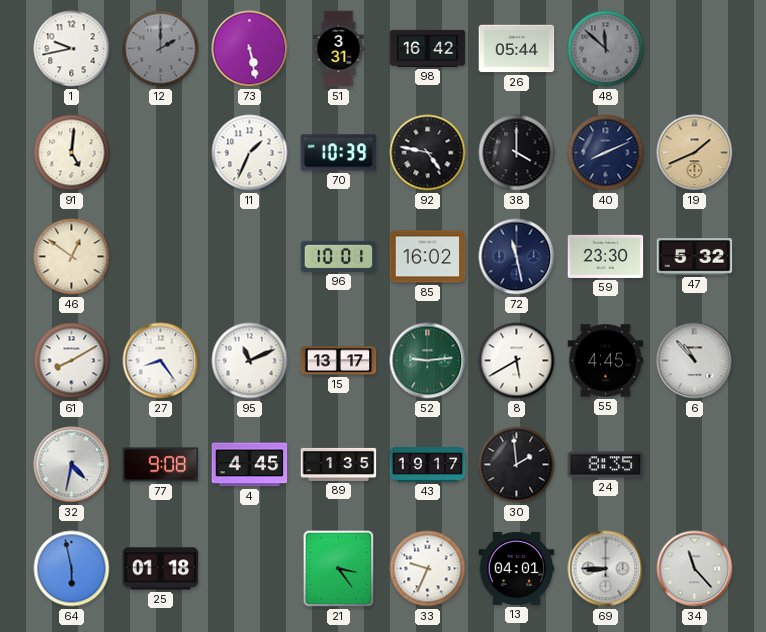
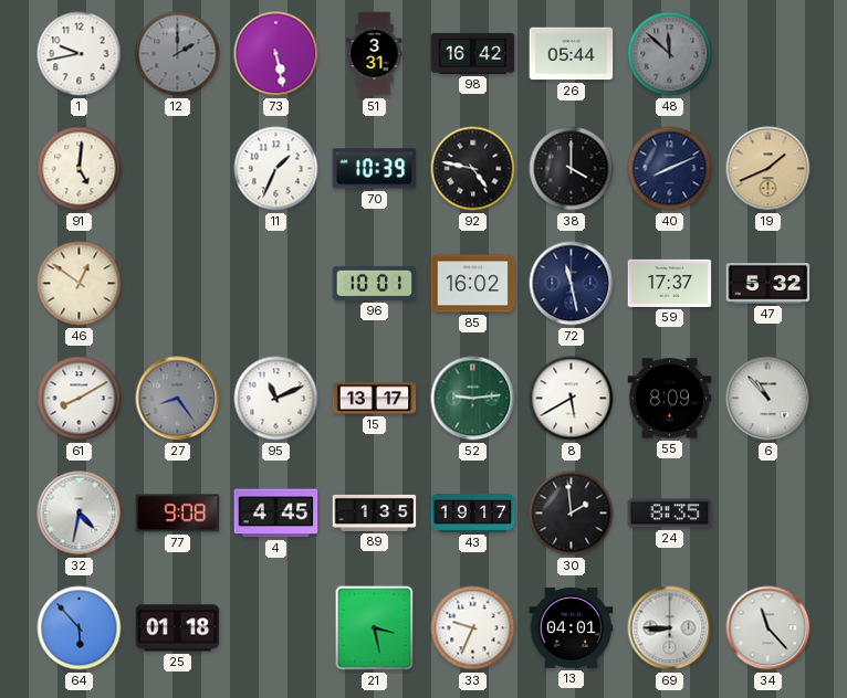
59: 23:30 -> 17:37 (670, 283)
27 dial: white -> grey (178, 399)
55: 4:45 -> 8:09 (670, 399)
64: 5:58 -> 5:53 (80, 628)
21: 3:24 -> 3:28 (375, 628)
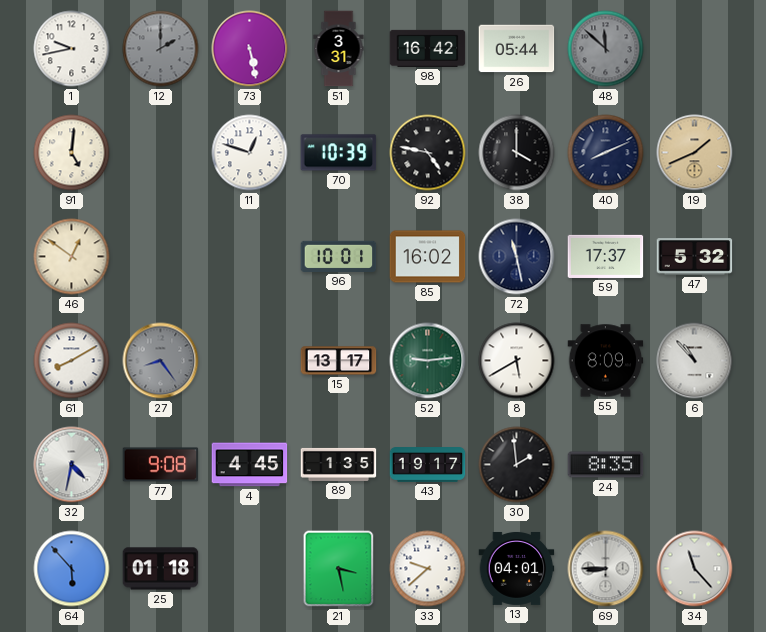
11: 1:34 -> 12:48 (250, 153)
95: 11:11 -> none (276, 399)
33: 9:34 -> 9:38 (428, 569)
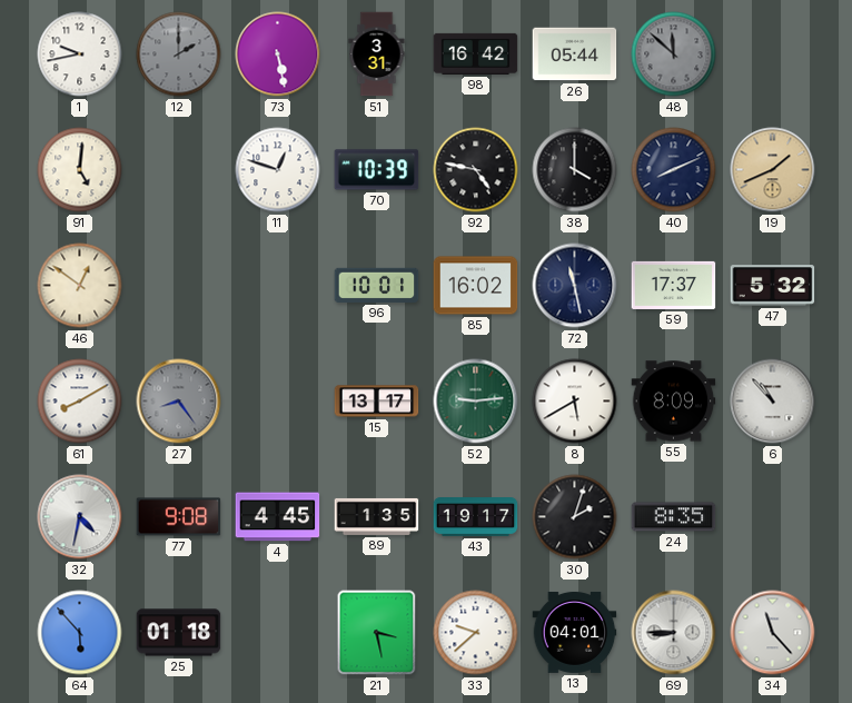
30: 1:59 -> 2:03 (575, 517)
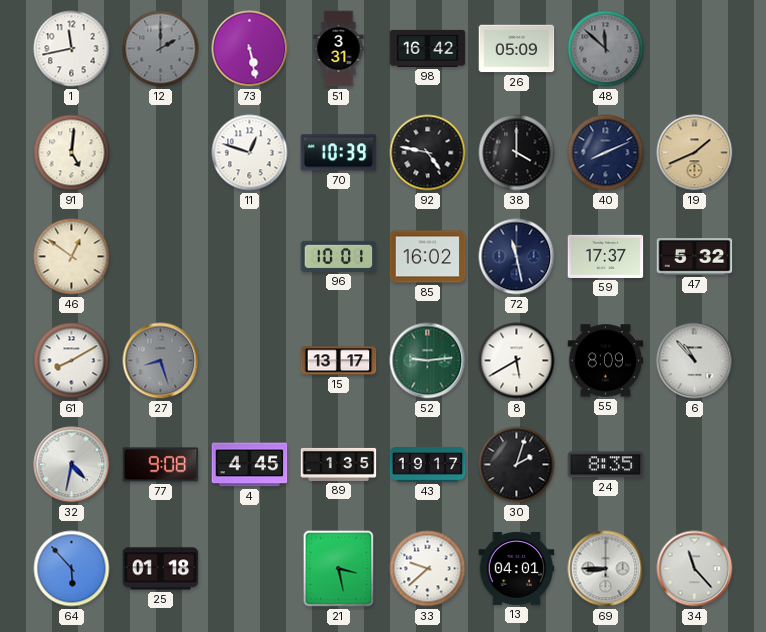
1: 9:43 -> 11:43 (72, 49)
26: 05:44 -> 05:09 (517, 49)
27: 8:24 -> 8:27 (161, 361)
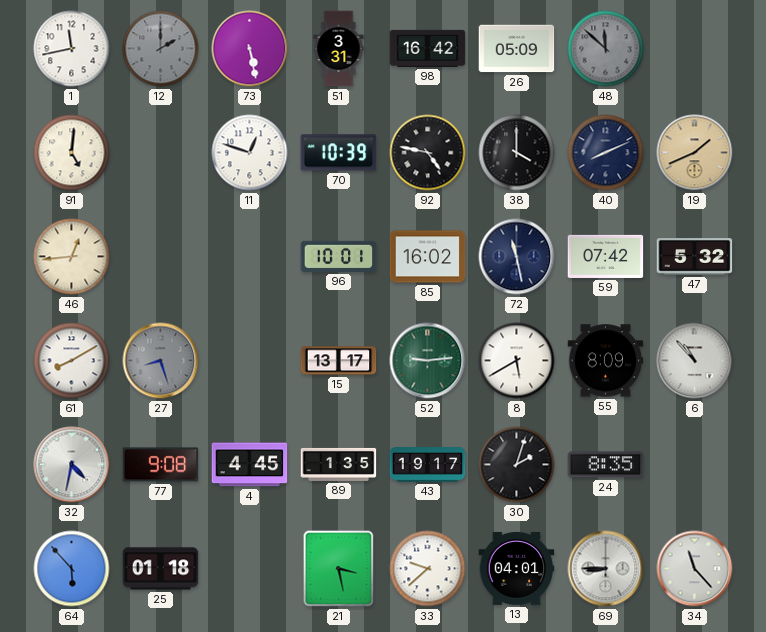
46: 12:51 -> 12:44 (72, 257)
59: 17:37 -> 07:42 (606, 256)
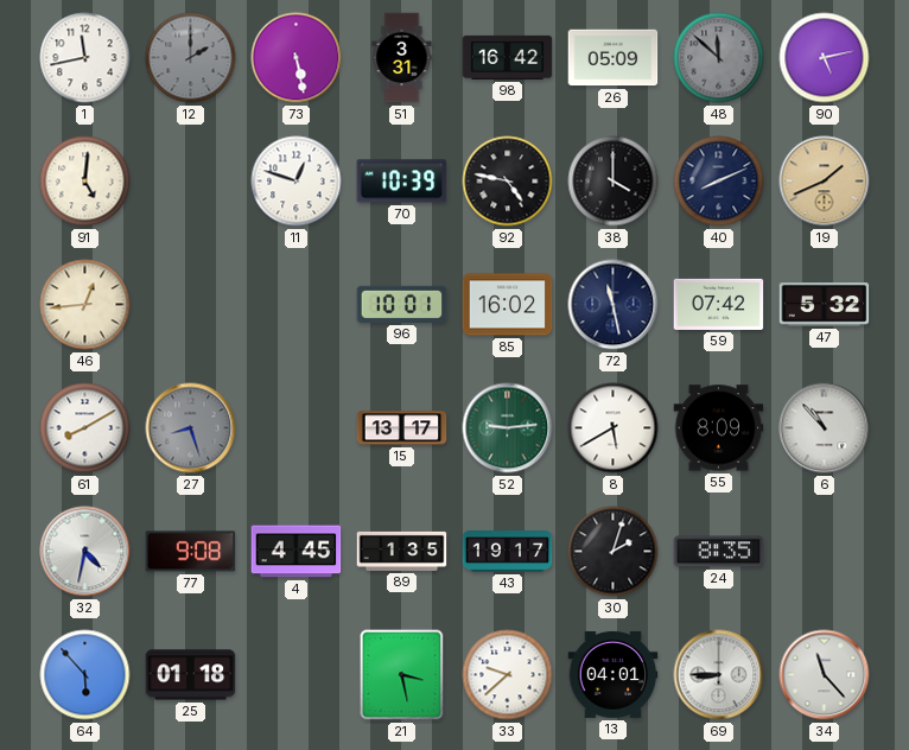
90: none -> 5:13 (825, 58)
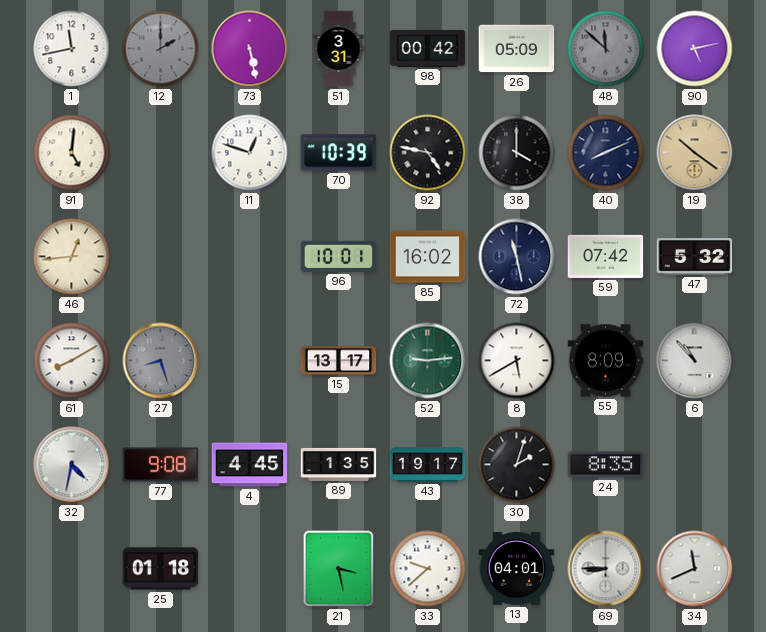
98: 16:42 -> 00:42 (428, 48)
19: 1:41 -> 10:21 (695, 153)
64: 5:53 -> none (85, 675)
34: 11:23 -> 11:41 (695, 569)
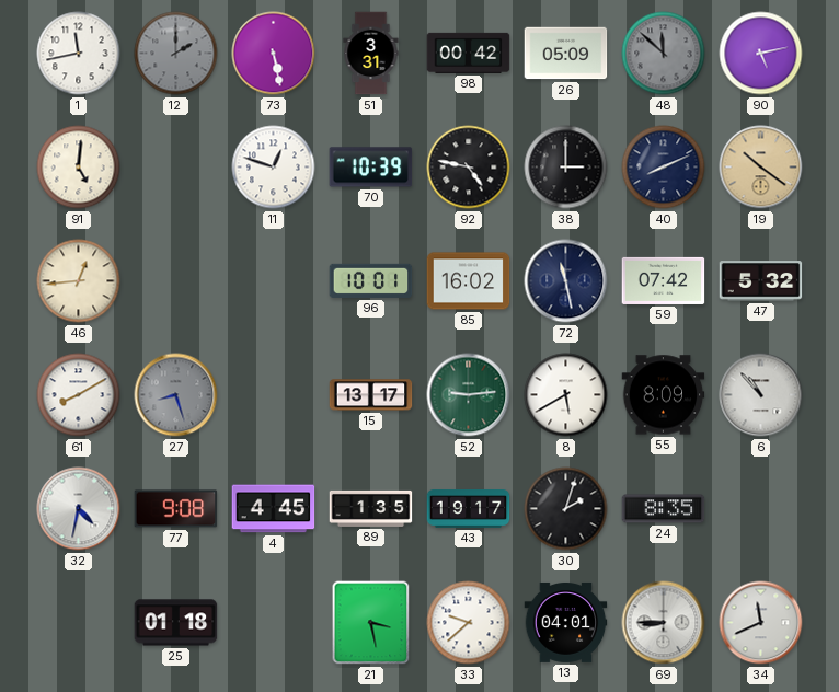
38: 4:00 -> 3:00 (566, 168)
